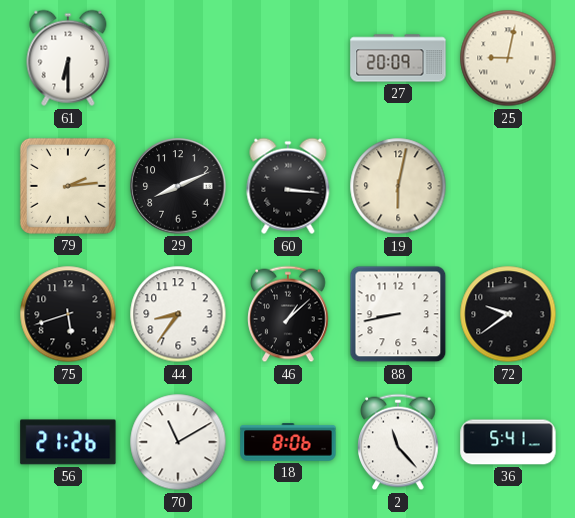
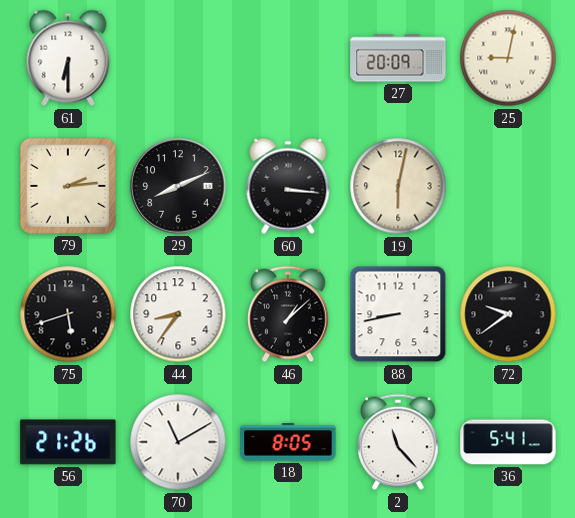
18: 8:06 -> 8:05 (288, 442)
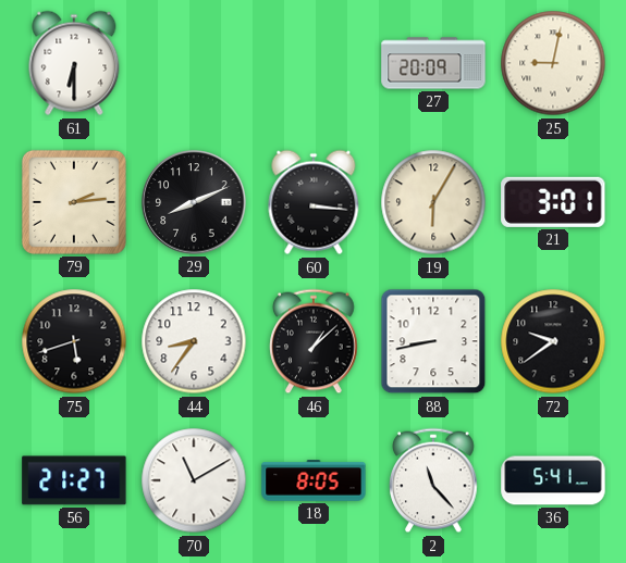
19: 6:02 -> 6:05 (433, 202)
21: none -> 3:01 (553, 202)
56: 21:26 -> 21:27 (74, 480)
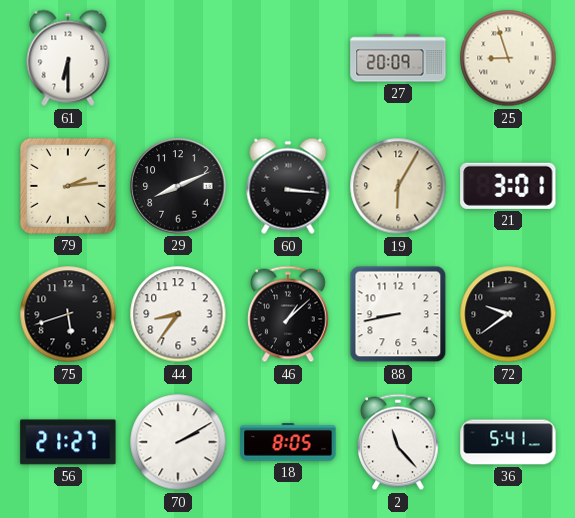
25: 9:02 -> 8:57 (508, 58)
70: 11:10 -> 2:10 (178, 442)
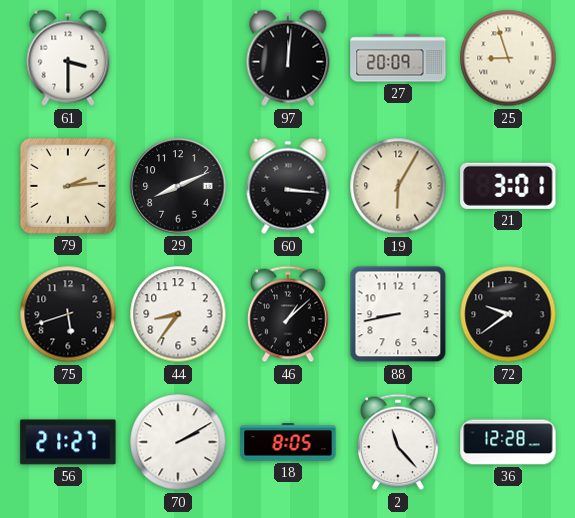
61: 6:30 -> 3:30 (68, 58)
97: none -> 12:01 (288, 58)
36: 5:41 -> 12:28 (508, 442)
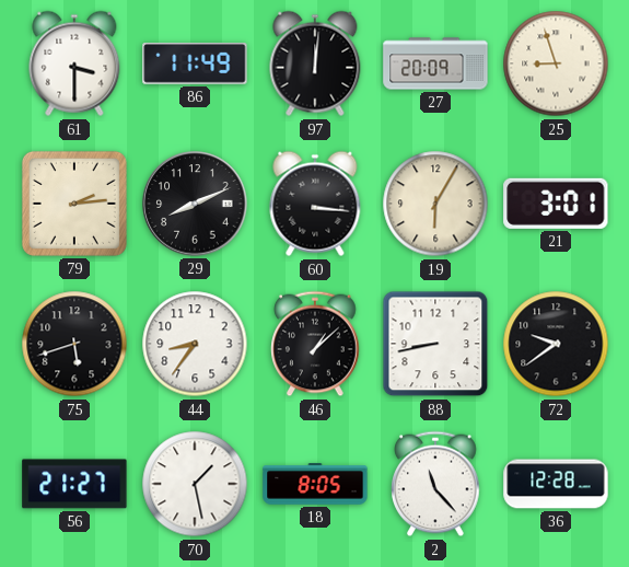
86: none -> 11:49 (195, 65)
70: 2:10 -> 1:28 (195, 484)
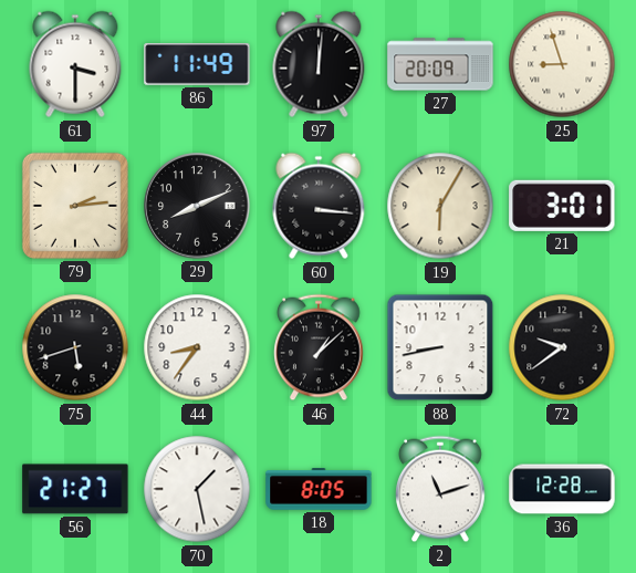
2: 11:23 -> 11:12 (440, 489)
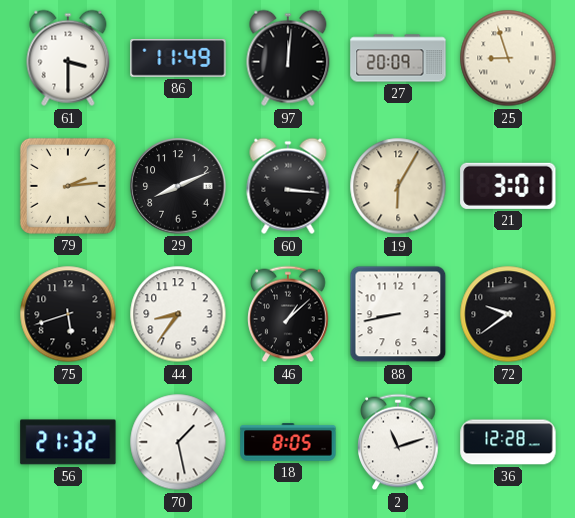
56: 21:27 -> 21:32 (68, 442)
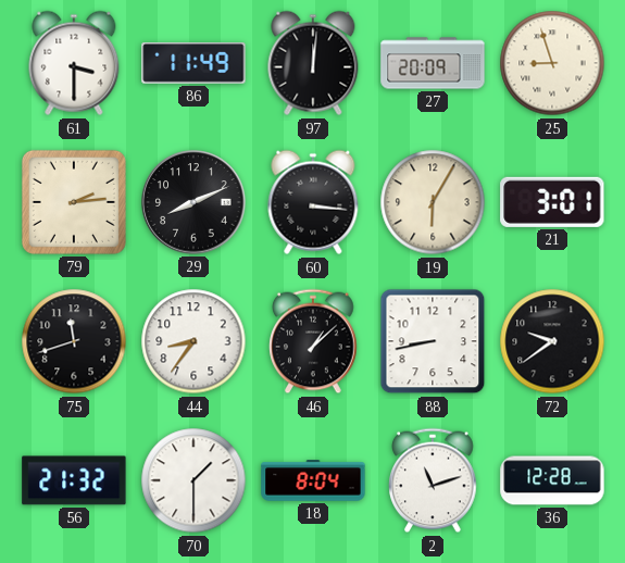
75: 5:42 -> 11:42 (74, 341)
70: 1:28 -> 1:30 (193, 480)
18: 8:05 -> 8:04 (313, 480)
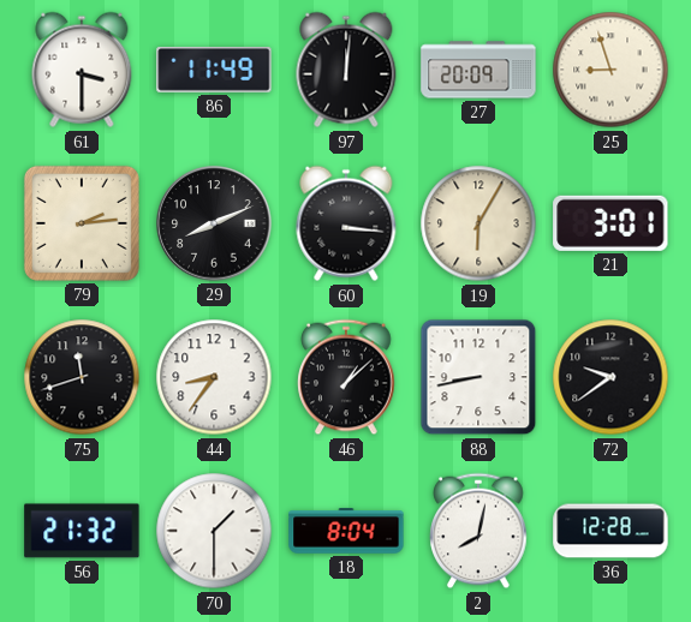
2: 11:12 -> 8:02 (478, 531)
